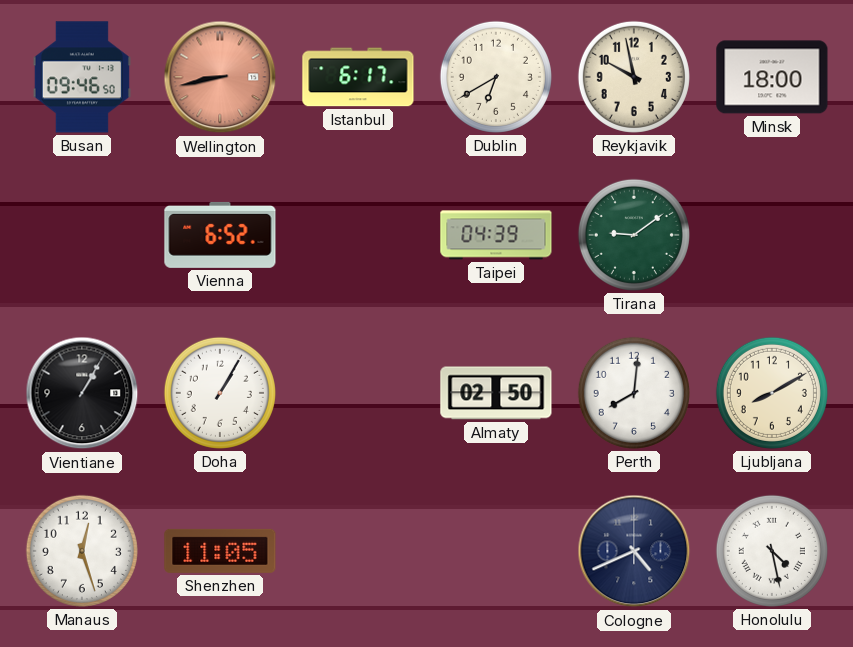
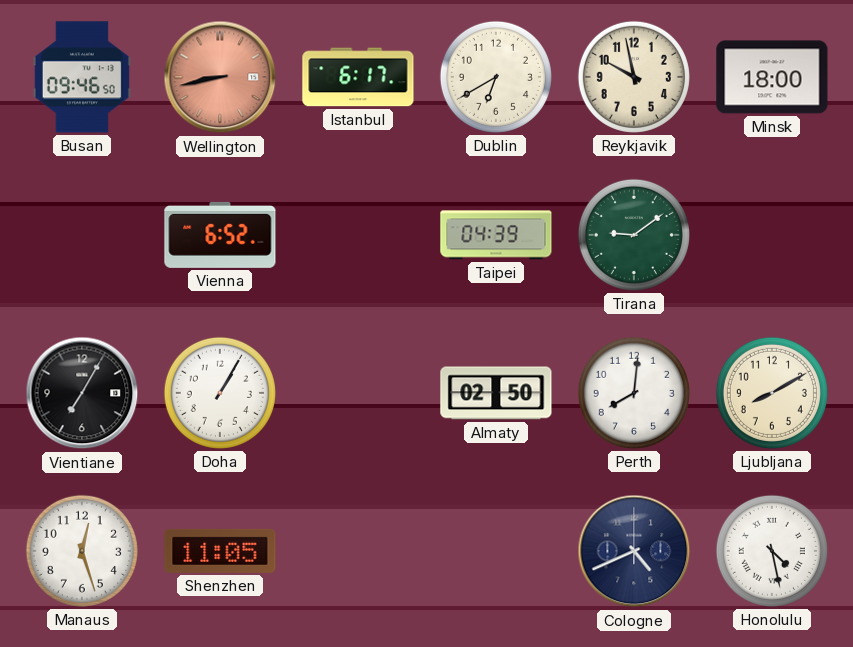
Vientiane: 1:05 -> 7:05 (82, 393)
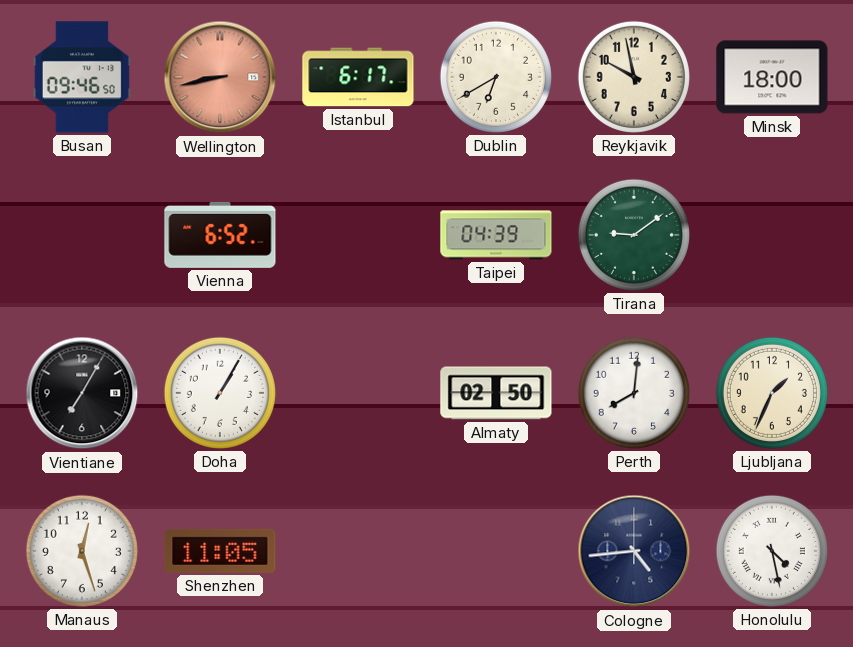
Ljubljana: 8:10 -> 1:34 (772, 393)
Cologne: 4:41 -> 4:44 (634, 551)
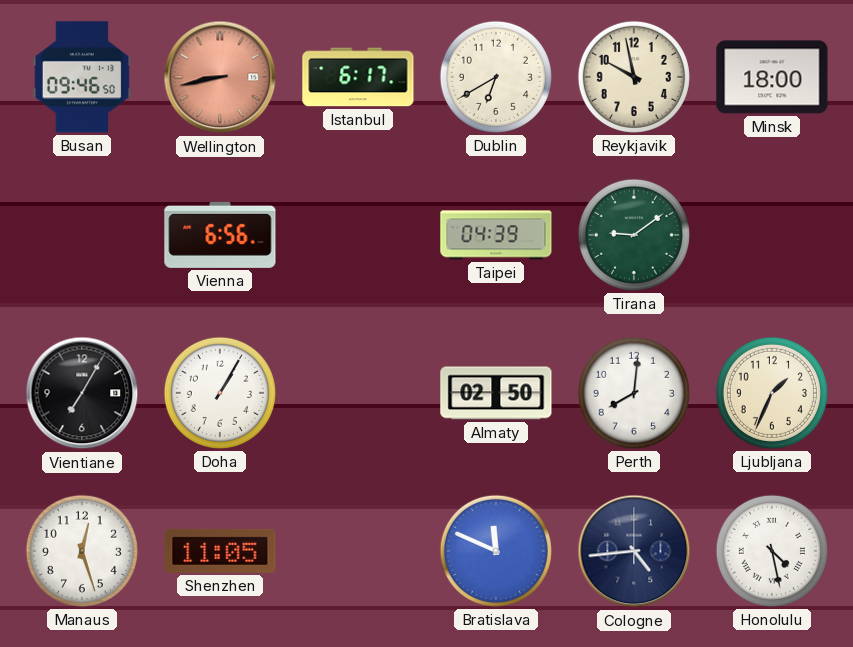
Vienna: 6:52 -> 6:56 (220, 235)
Bratislava: none -> 11:49 (496, 551)
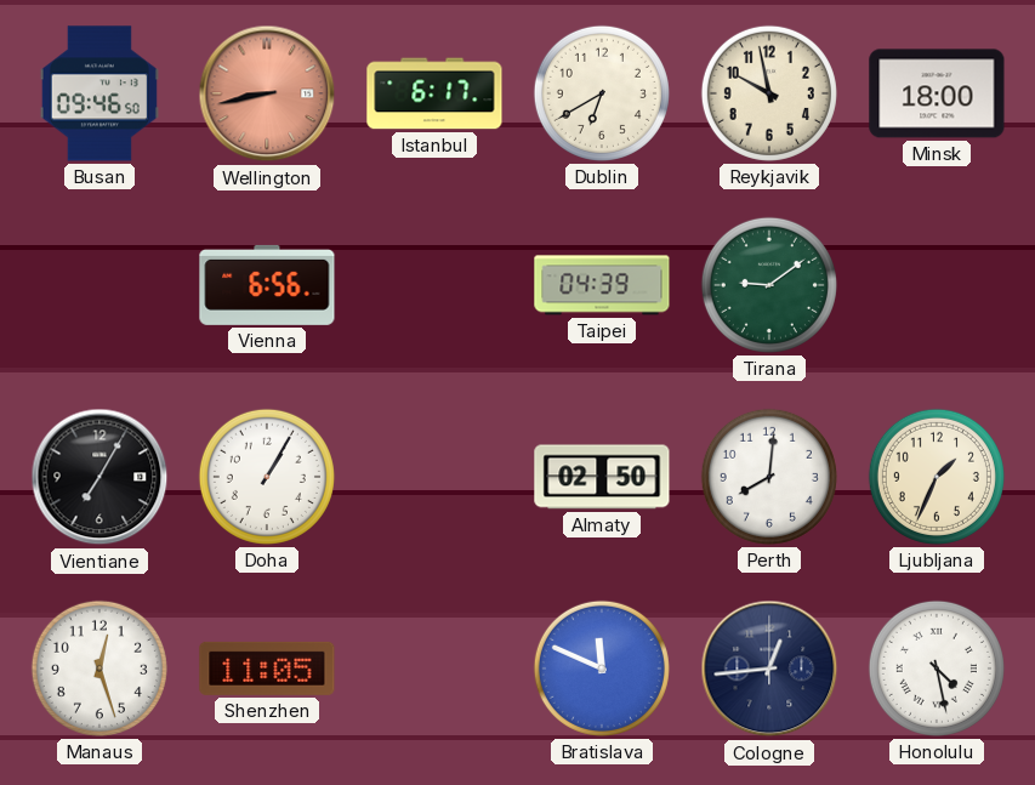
Cologne: 4:44 -> 12:44 (769, 669)
